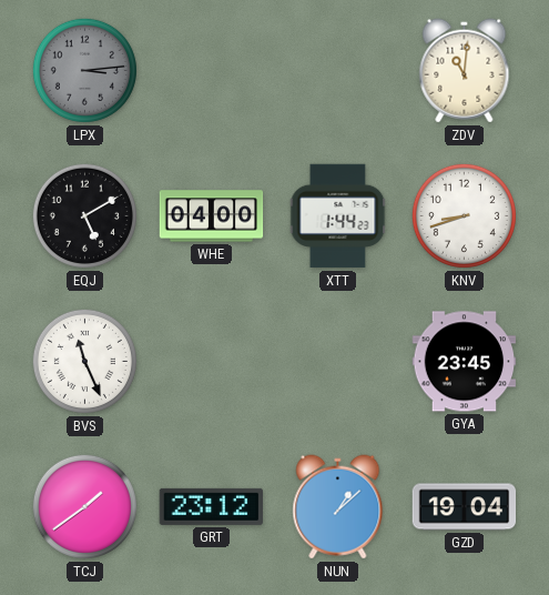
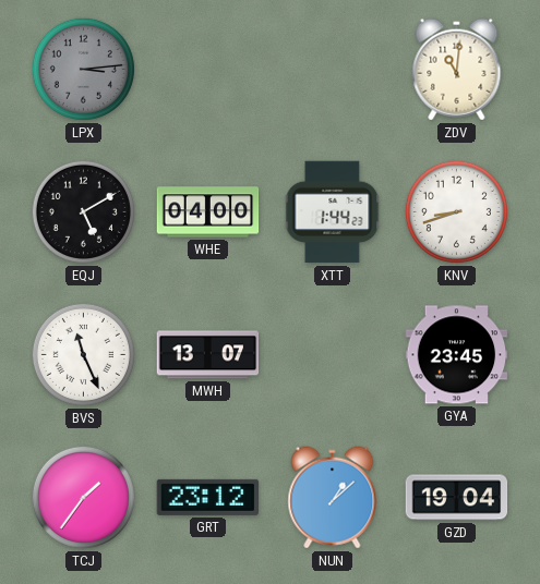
MWH: none -> 13:07 (208, 355)
TCJ: 1:39 -> 1:36 (83, 497)
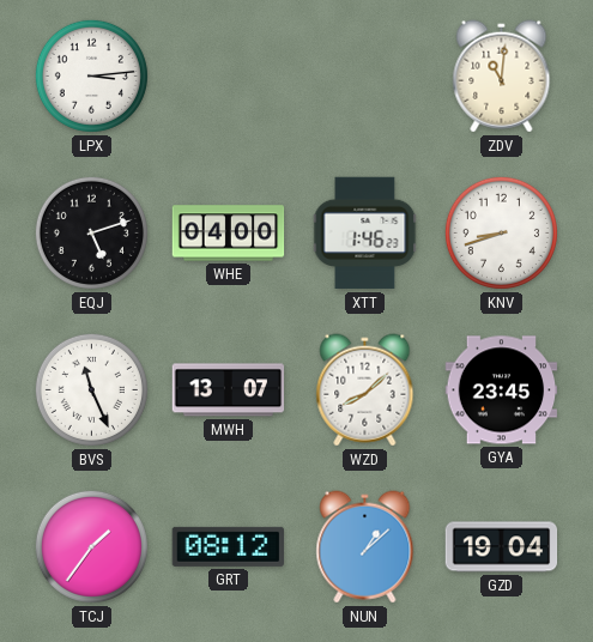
LPX dial: grey -> white (91, 75)
EQJ: 5:10 -> 5:12 (91, 232)
XTT: 1:44 -> 1:46 (365, 234)
WZD: none -> 8:08 (365, 390)
GRT: 23:12 -> 08:12 (228, 546)
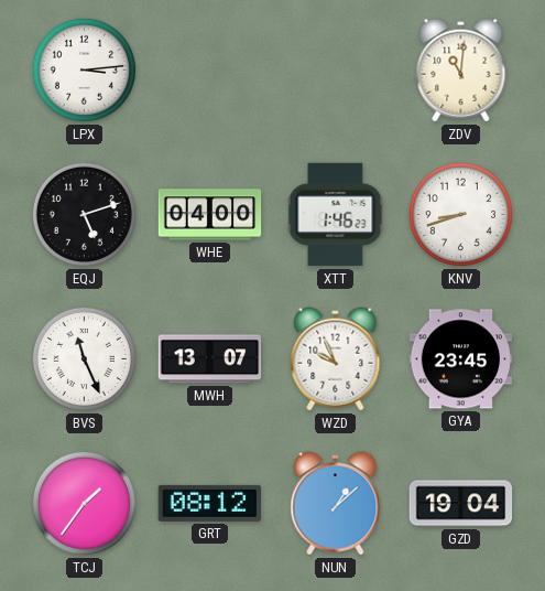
WZD: 8:08 -> 9:56 (336, 359)
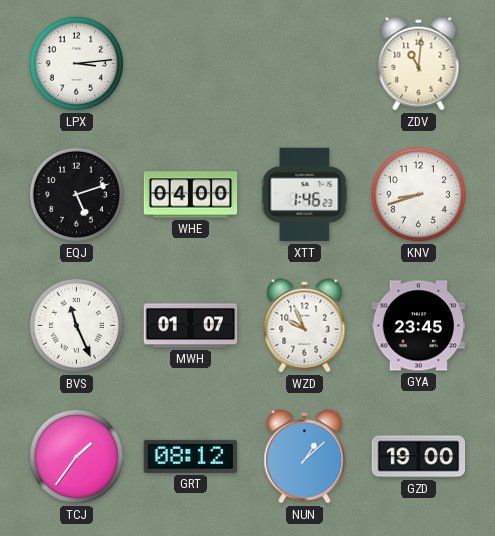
MWH: 13:07 -> 01:07 (191, 326)
GZD: 19:04 -> 19:00 (419, 457)
